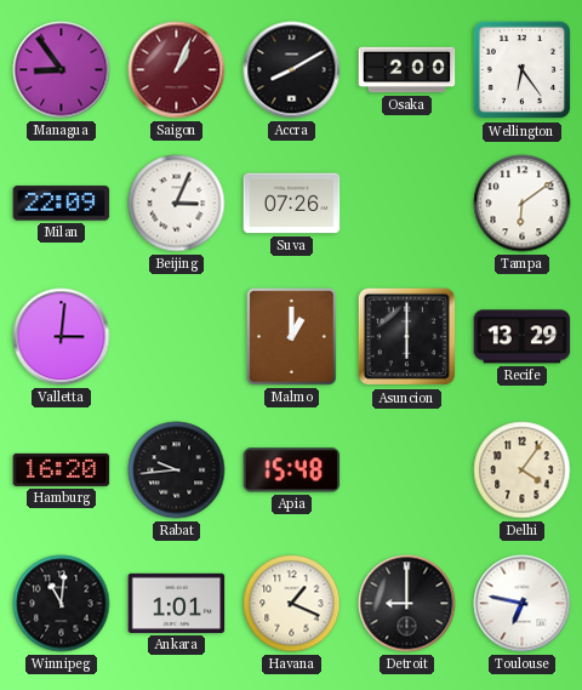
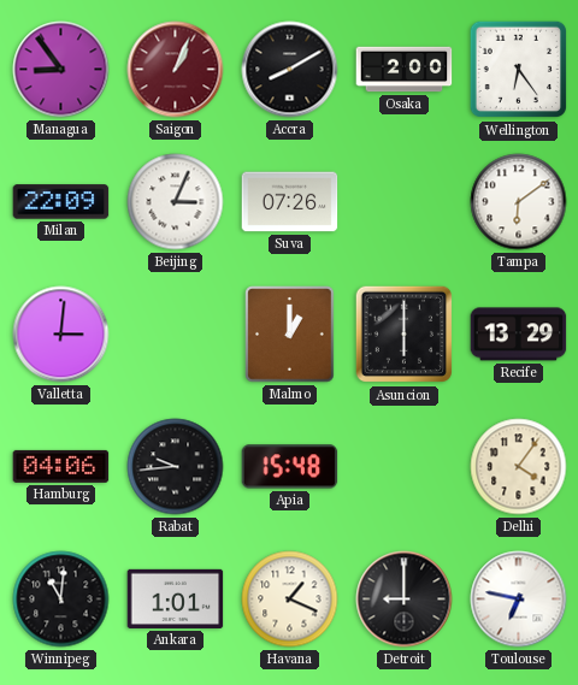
Hamburg: 16:20 -> 04:06 (61, 466)
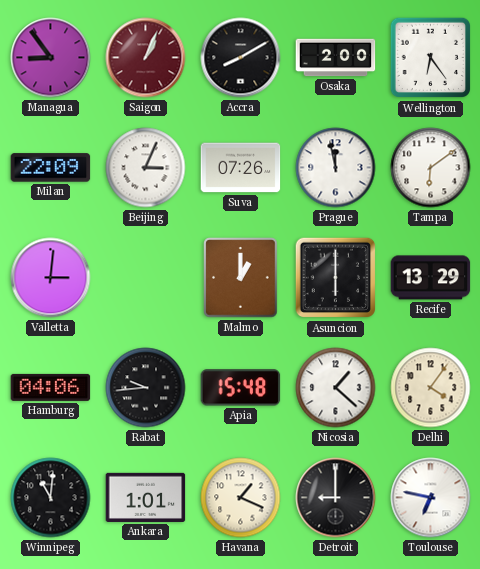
Prague: none -> 11:58 (336, 168)
Nicosia: none -> 1:22 (336, 388)
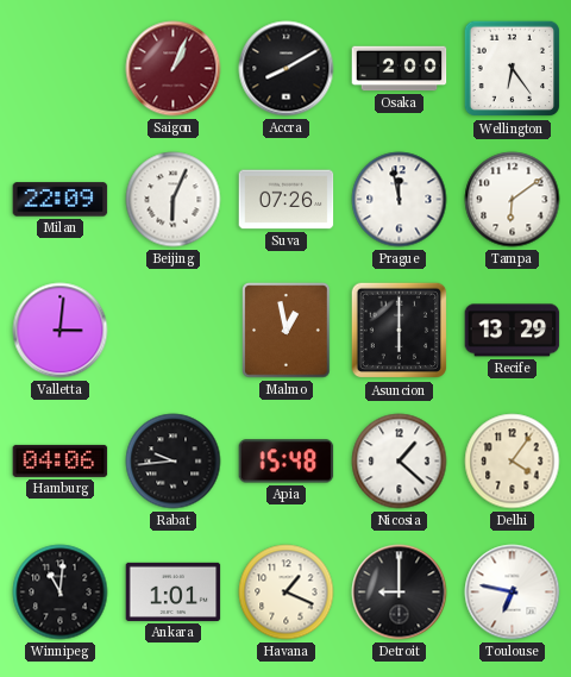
Managua: 8:54 -> none (51, 58)
Beijing: 3:04 -> 6:04 (174, 200)
Malmo: 1:00 -> 12:58 (287, 331)
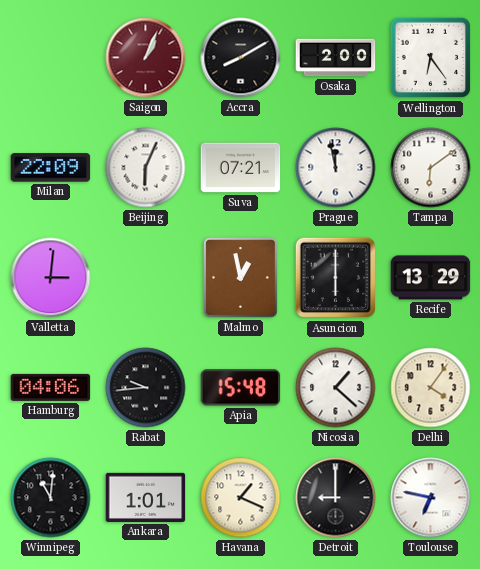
Suva: 07:26 -> 07:21 (241, 168)
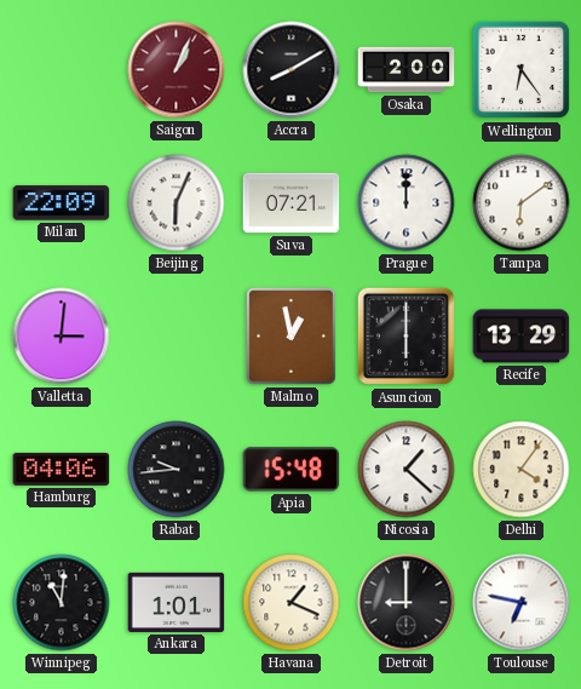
Prague: 11:58 -> 12:00 (407, 203)
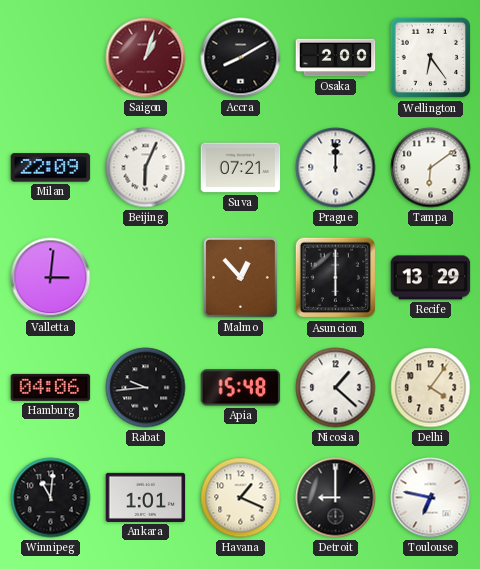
Saigon: 1:04 -> 1:03 (146, 58)
Malmo: 12:58 -> 12:53 (241, 278)
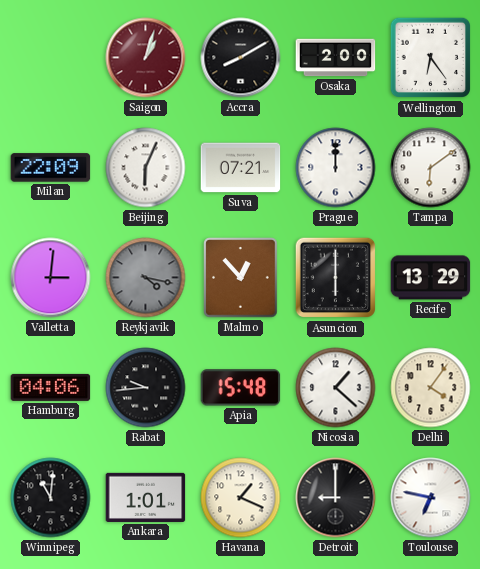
Reykjavik: none -> 4:17 (146, 278)
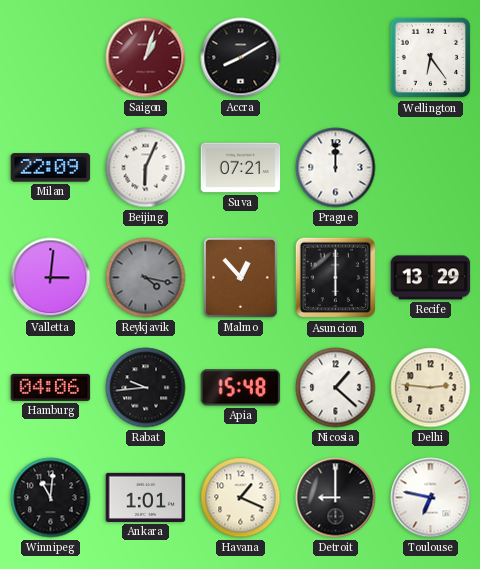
Osaka: 2:00 -> none (336, 58)
Tampa: 6:09 -> none (431, 168)
Delhi: 4:06 -> 2:46 (431, 388)
